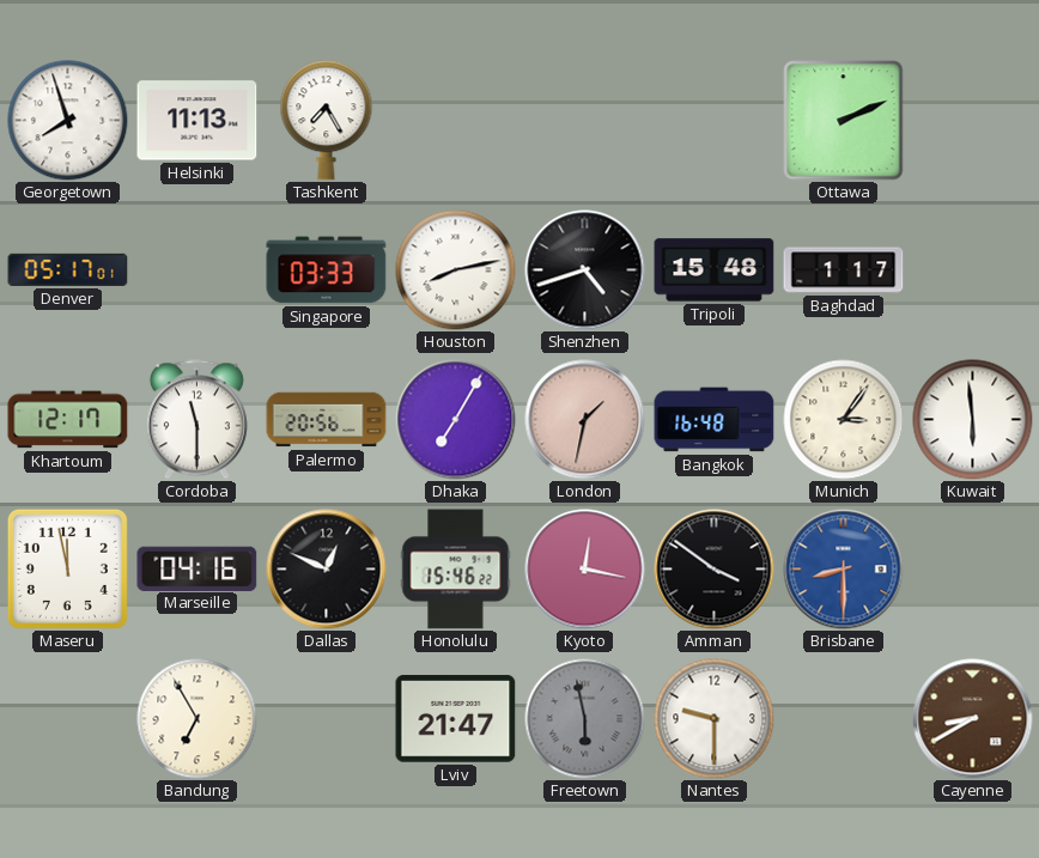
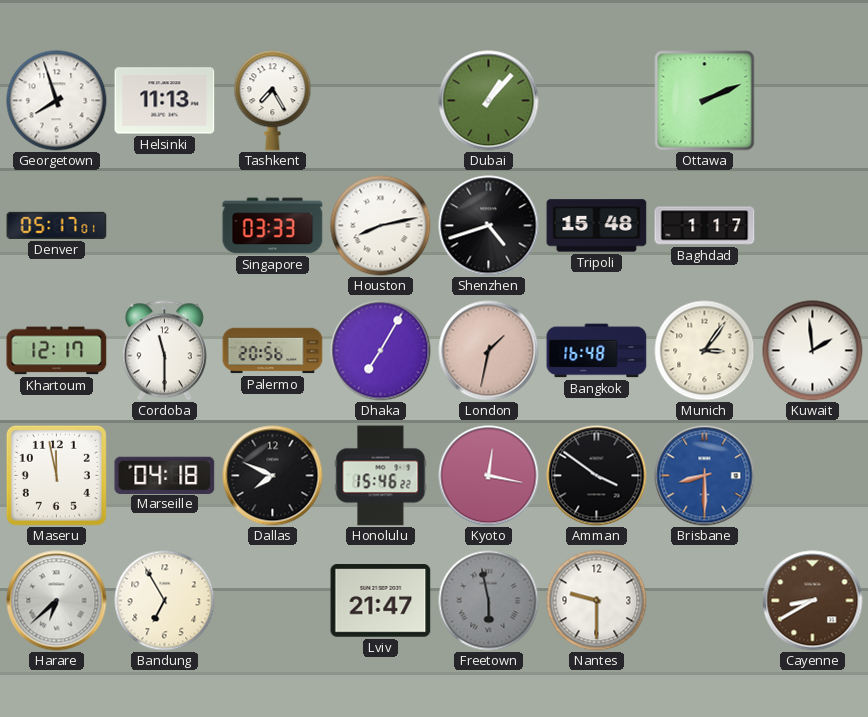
Dubai: none -> 1:07 (489, 101)
Kuwait: 5:59 -> 1:59 (813, 351)
Marseille: 04:16 -> 04:18 (165, 475)
Dallas: 12:49 -> 7:49 (273, 476)
Harare: none -> 6:38 (57, 601)
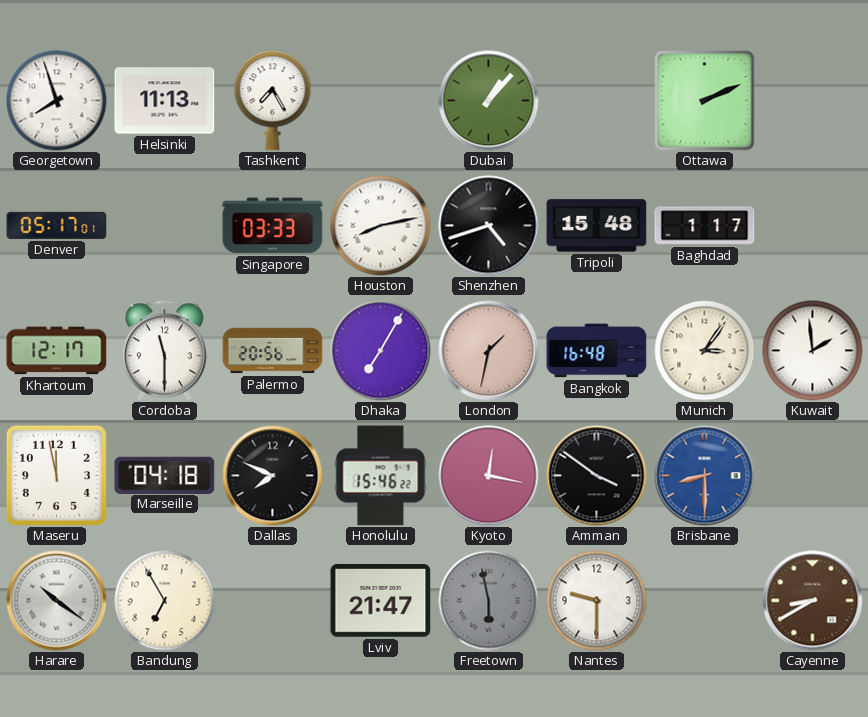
Harare: 6:38 -> 10:21 (57, 601)
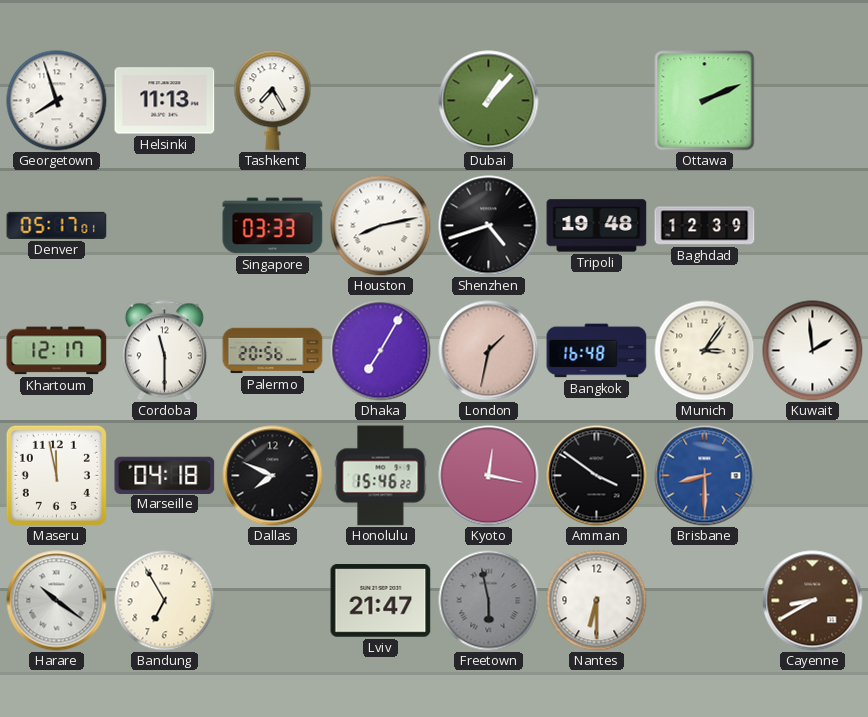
Tripoli: 15:48 -> 19:48 (597, 226)
Baghdad: 1:17 -> 12:39 (705, 226)
Nantes: 9:30 -> 6:30 (597, 601)
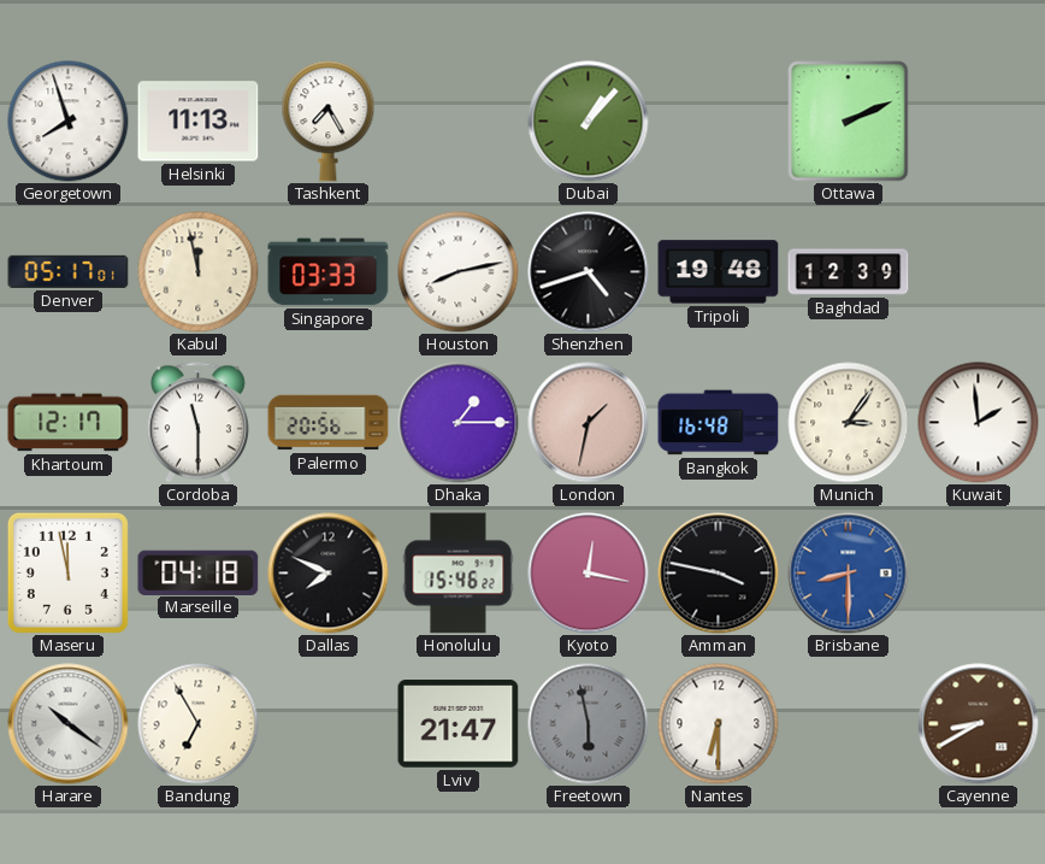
Kabul: none -> 11:58 (199, 272)
Dhaka: 7:05 -> 1:15 (459, 423)
Amman: 3:51 -> 3:47 (719, 574)
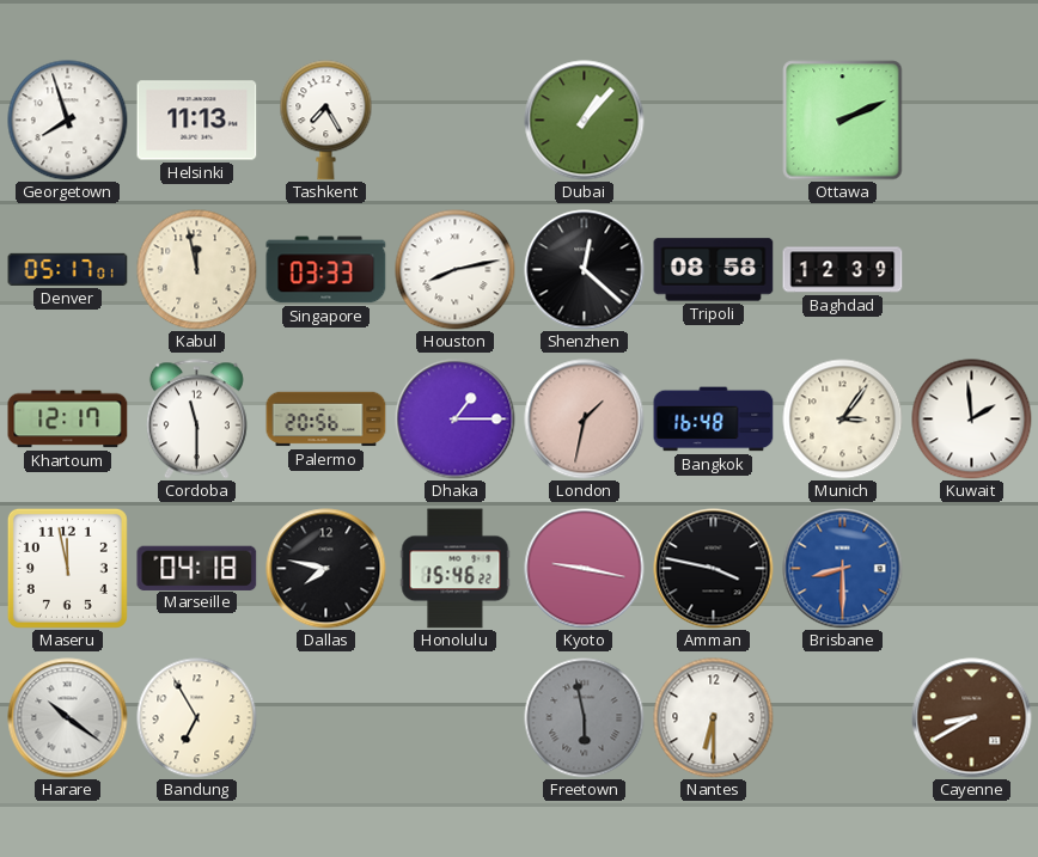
Shenzhen: 4:42 -> 12:22 (585, 270)
Tripoli: 19:48 -> 08:58 (714, 270)
Dallas: 7:49 -> 7:47 (326, 569)
Kyoto: 12:17 -> 9:17 (585, 569)
Lviv: 21:47 -> none (459, 724)
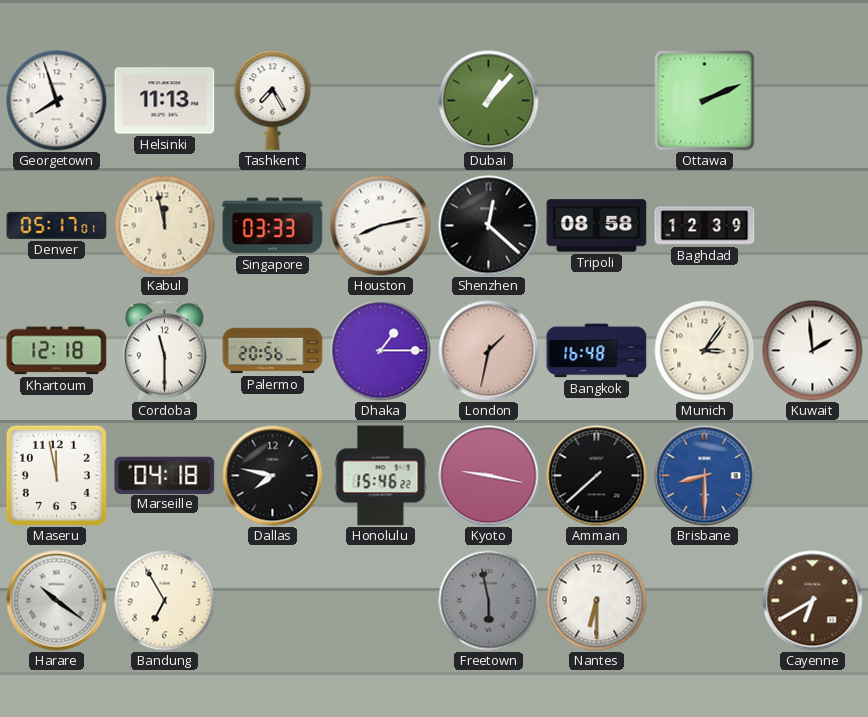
Khartoum: 12:17 -> 12:18 (57, 351)
Amman: 3:47 -> 7:38 (597, 476)
Cayenne: 8:40 -> 6:40 (813, 601)
